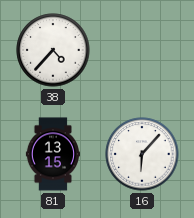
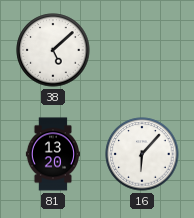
38: 4:37 -> 5:08 (53, 50)
81: 13:15 -> 13:20 (52, 154)
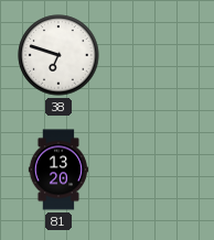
38: 5:08 -> 6:48 (58, 55)
16: 6:07 -> none (142, 154)
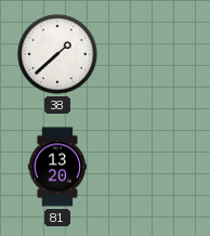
38: 6:48 -> 1:38 (57, 54)
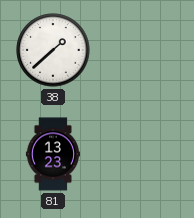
81: 13:20 -> 13:23 (52, 154)
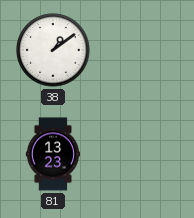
38: 1:38 -> 1:09 (53, 50)
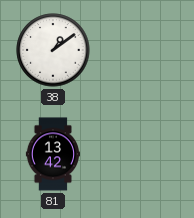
81: 13:23 -> 13:42 (52, 154)
